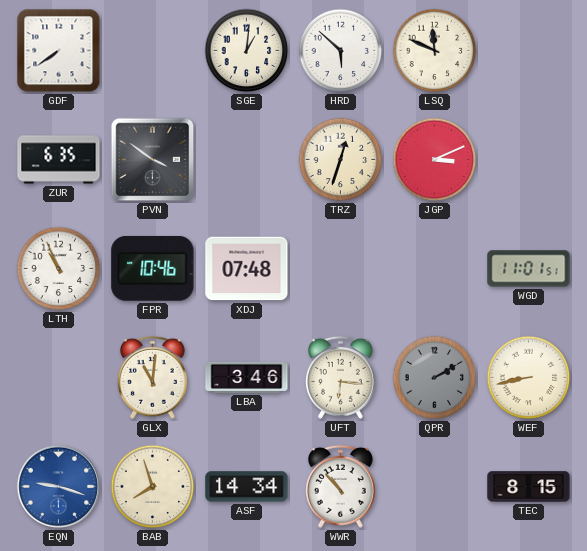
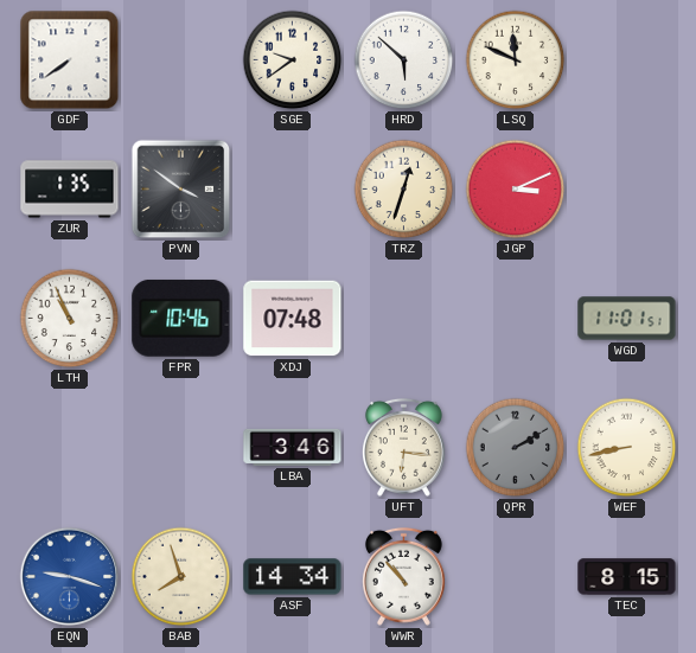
SGE: 1:01 -> 9:39 (293, 60)
ZUR: 6:35 -> 1:35 (70, 190)
GLX: 11:01 -> none (152, 377)
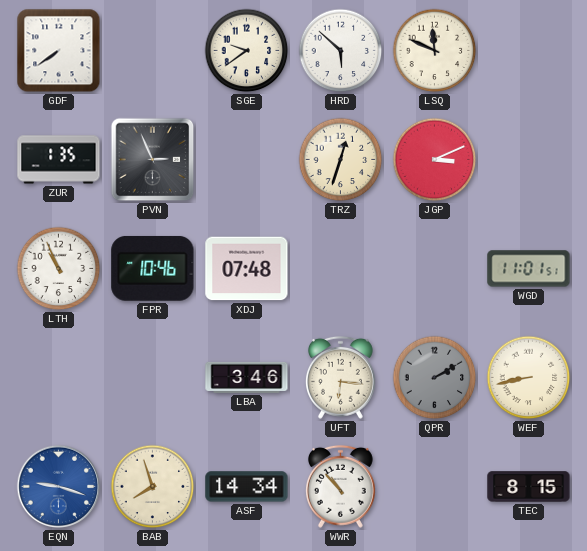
PVN: 3:51 -> 2:56 (153, 160)
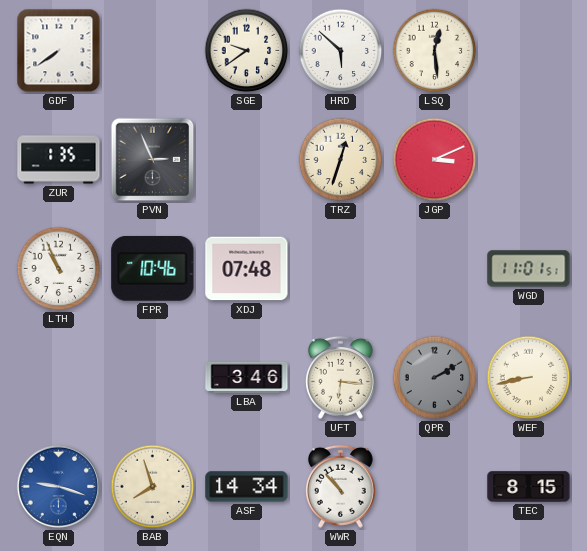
LSQ: 11:49 -> 12:29 (435, 51)
